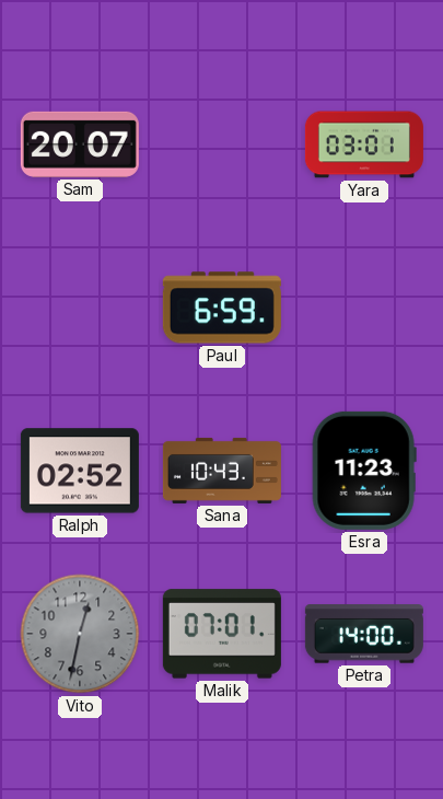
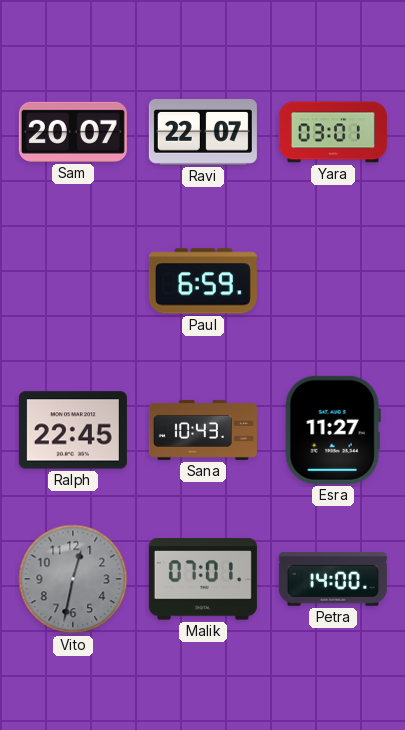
Ravi: none -> 22:07 (203, 133)
Ralph: 02:52 -> 22:45 (73, 430)
Esra: 11:23 -> 11:27 (333, 430)
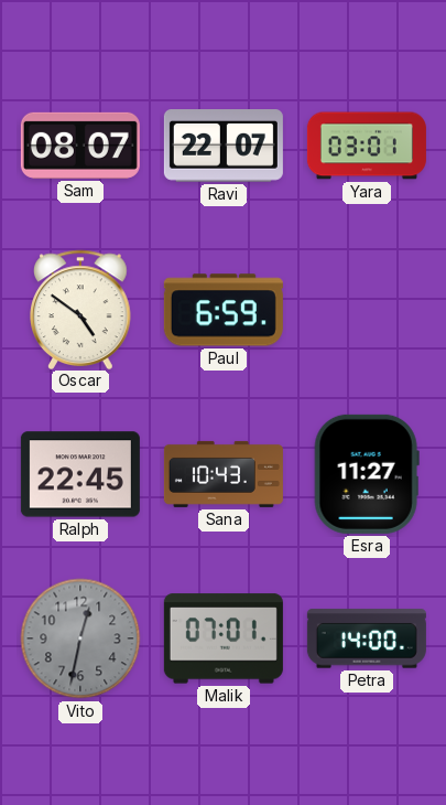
Sam: 20:07 -> 08:07 (80, 146)
Oscar: none -> 4:51 (81, 309)
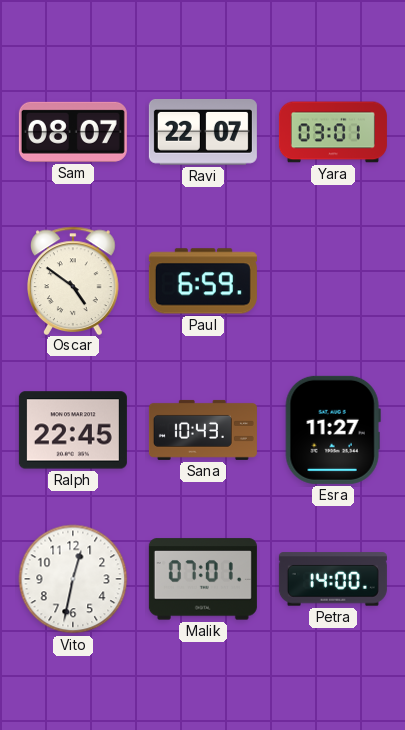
Vito dial: grey -> white (73, 579)
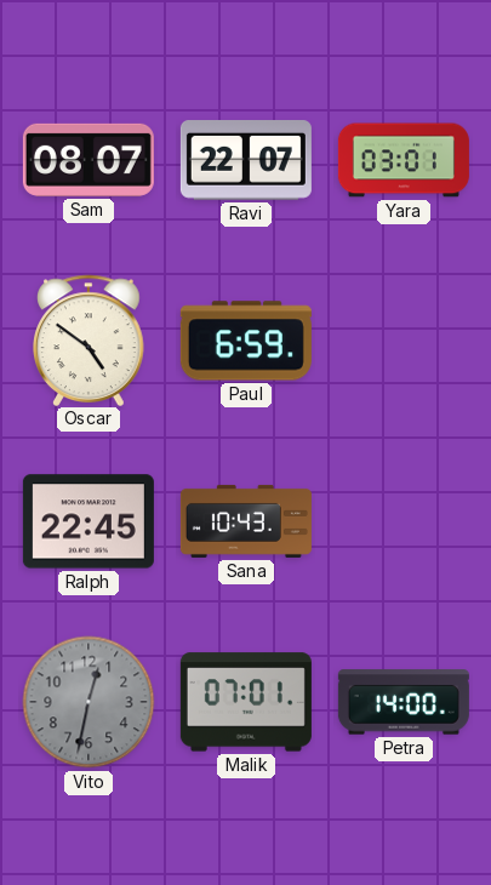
Esra: 11:27 -> none (333, 430)
Vito dial: white -> grey (89, 702)
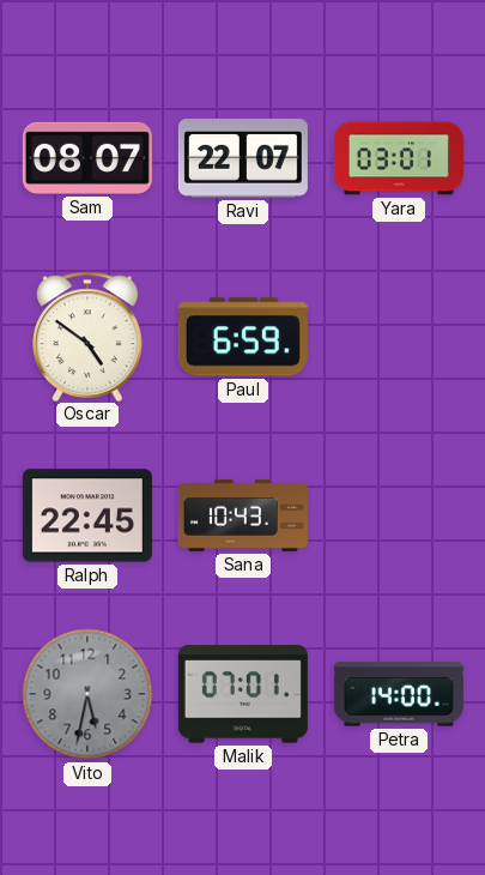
Vito: 12:32 -> 5:32 (87, 694)
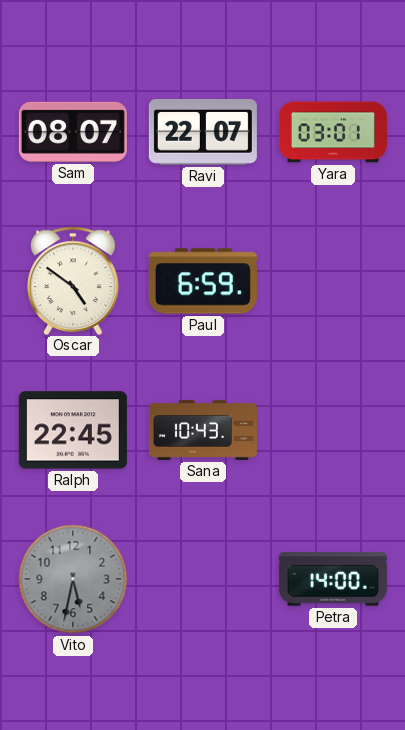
Malik: 07:01 -> none (243, 694)
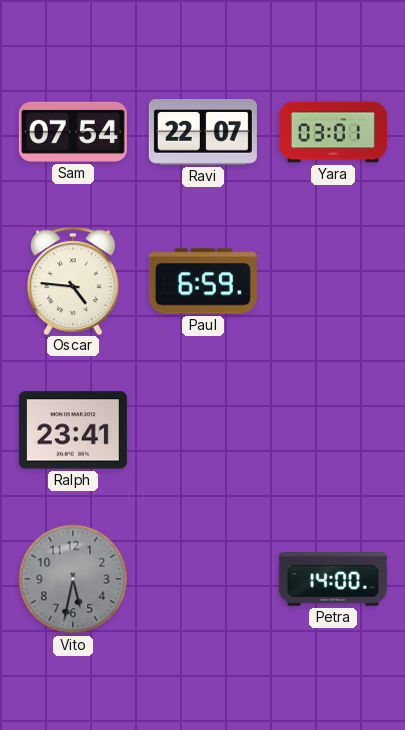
Sam: 08:07 -> 07:54 (73, 132)
Oscar: 4:51 -> 4:46 (74, 280)
Ralph: 22:45 -> 23:41 (73, 430)
Sana: 10:43 -> none (203, 430)
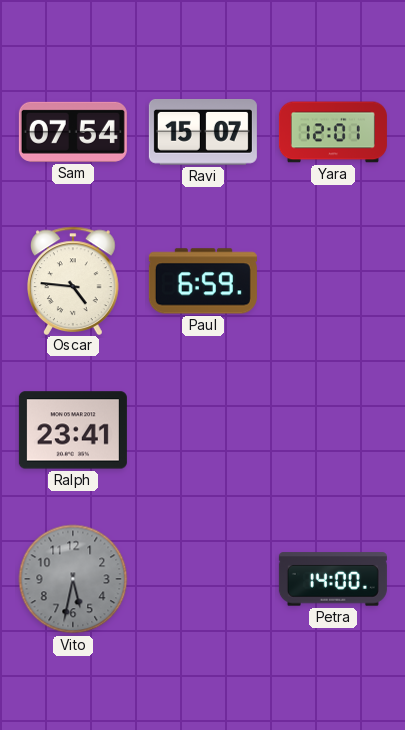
Ravi: 22:07 -> 15:07 (203, 133)
Yara: 03:01 -> 12:01 (333, 132)
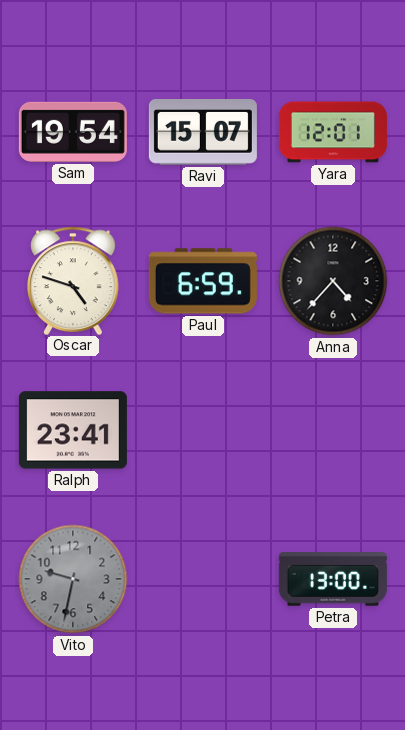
Sam: 07:54 -> 19:54 (73, 132)
Oscar: 4:46 -> 4:48 (74, 280)
Anna: none -> 4:37 (333, 281)
Vito: 5:32 -> 9:32 (73, 579)
Petra: 14:00 -> 13:00 (333, 579)
